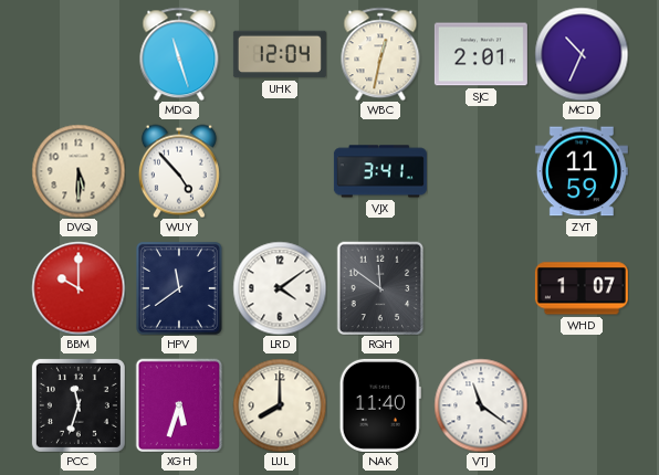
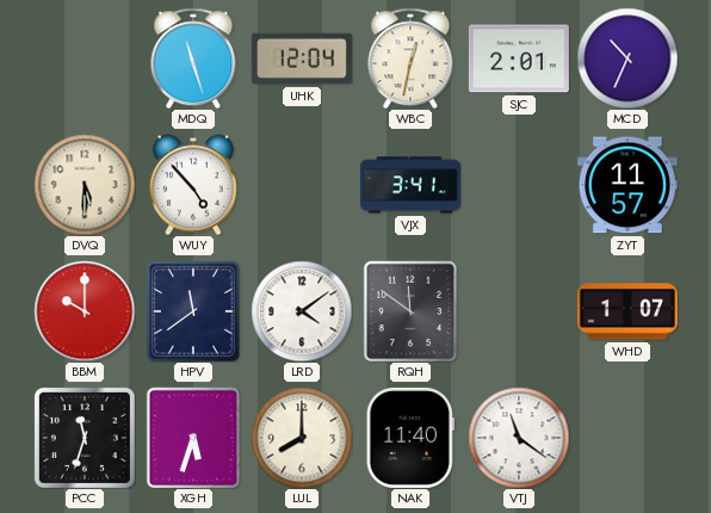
ZYT: 11:59 -> 11:57 (627, 185)
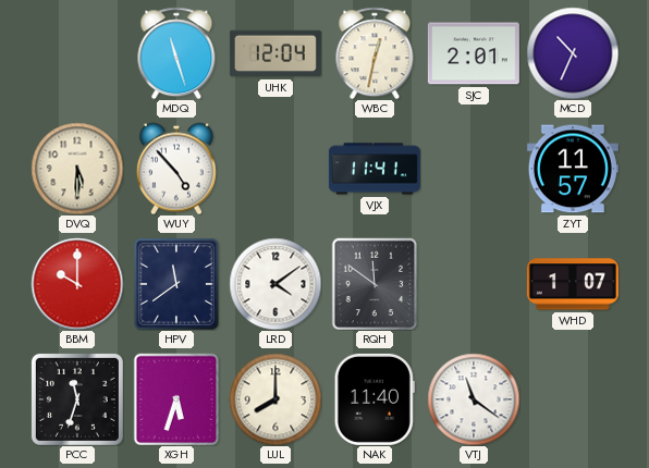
VJX: 3:41 -> 11:41 (375, 169)
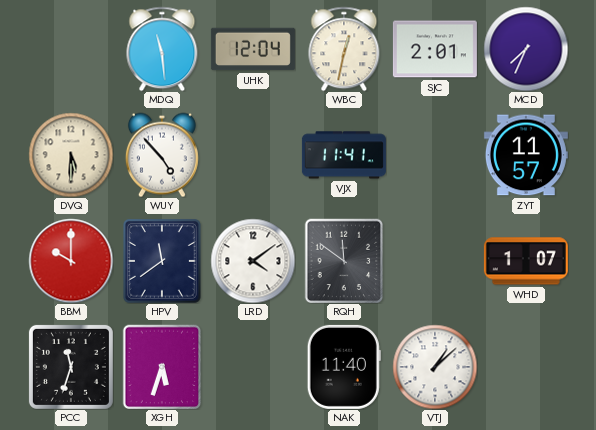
MDQ: 11:27 -> 11:29 (162, 49)
MCD: 10:34 -> 7:34 (526, 49)
LUL: 8:00 -> none (275, 399)
VTJ: 11:21 -> 1:08 (435, 367)
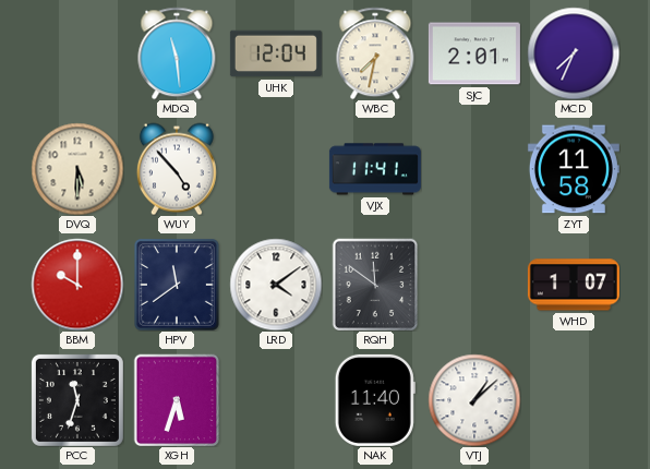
WBC: 12:32 -> 7:32 (375, 53)
ZYT: 11:57 -> 11:58 (574, 169)
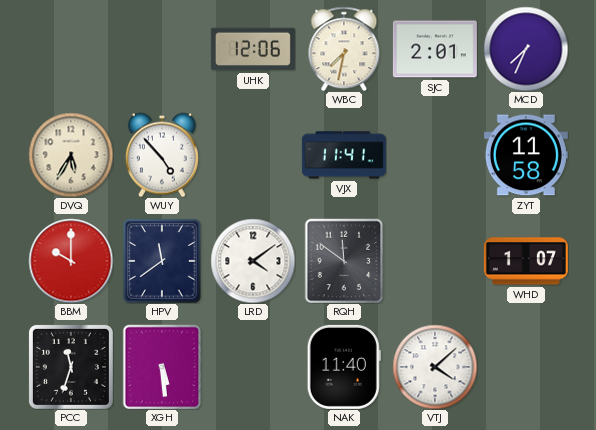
MDQ: 11:29 -> none (177, 53)
UHK: 12:04 -> 12:06 (253, 49)
DVQ: 5:30 -> 5:35 (71, 155)
XGH: 5:33 -> 5:29 (162, 367)
VTJ: 1:08 -> 4:08 (435, 367)
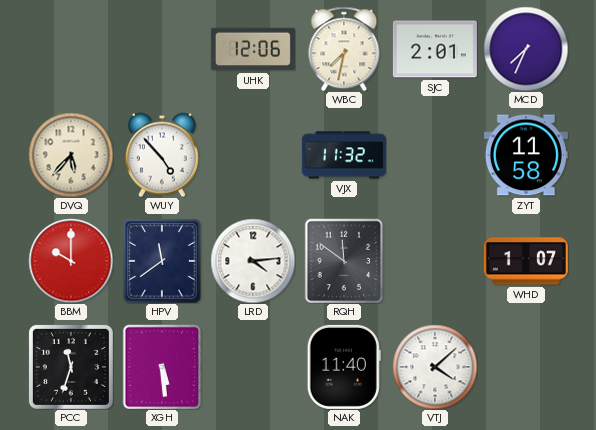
DVQ: 5:35 -> 5:37 (71, 155)
VJX: 11:41 -> 11:32 (344, 155)
LRD: 4:09 -> 4:14 (253, 261)
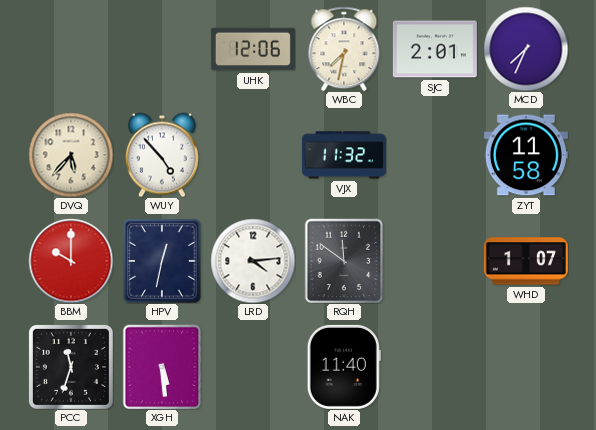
HPV: 11:39 -> 12:32 (162, 261)
VTJ: 4:08 -> none (435, 367)
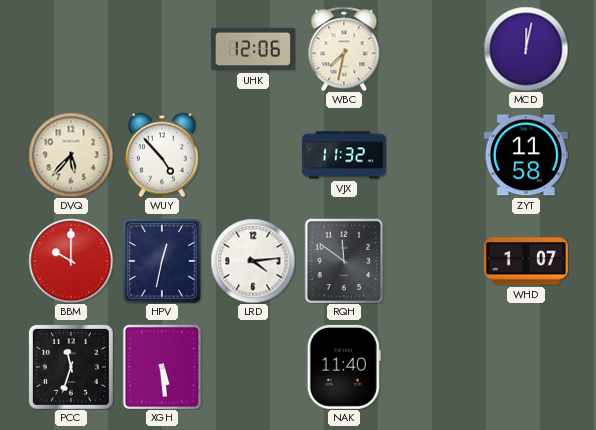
SJC: 2:01 -> none (435, 49)
MCD: 7:34 -> 12:02 (526, 49)
